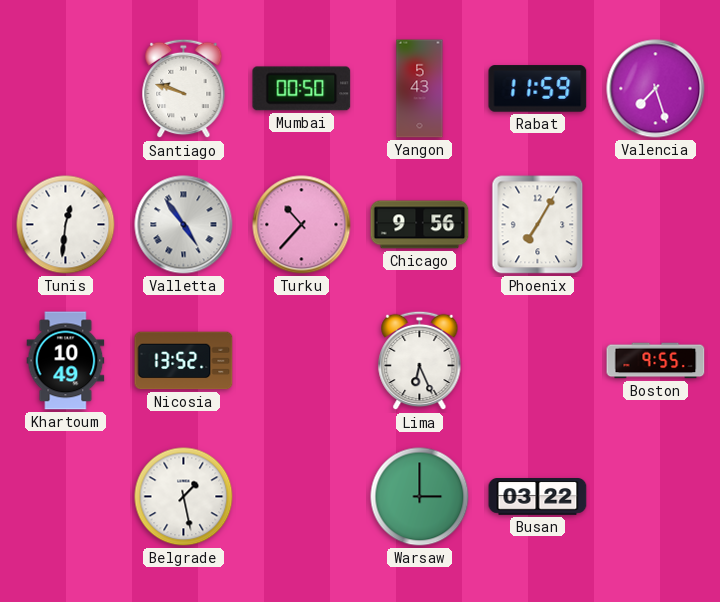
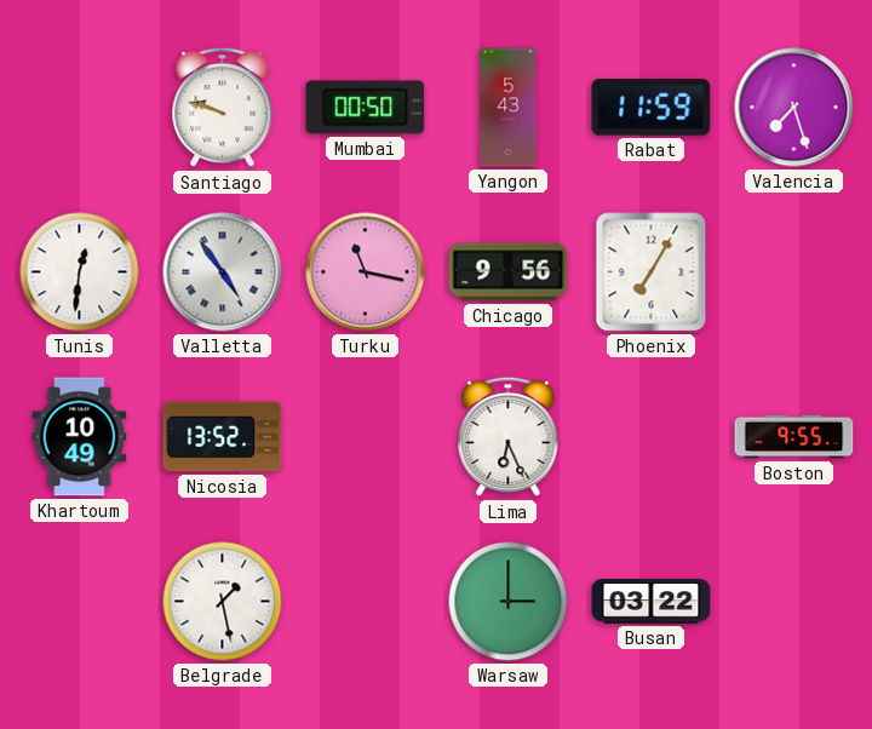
Turku: 10:37 -> 11:17 (366, 272)
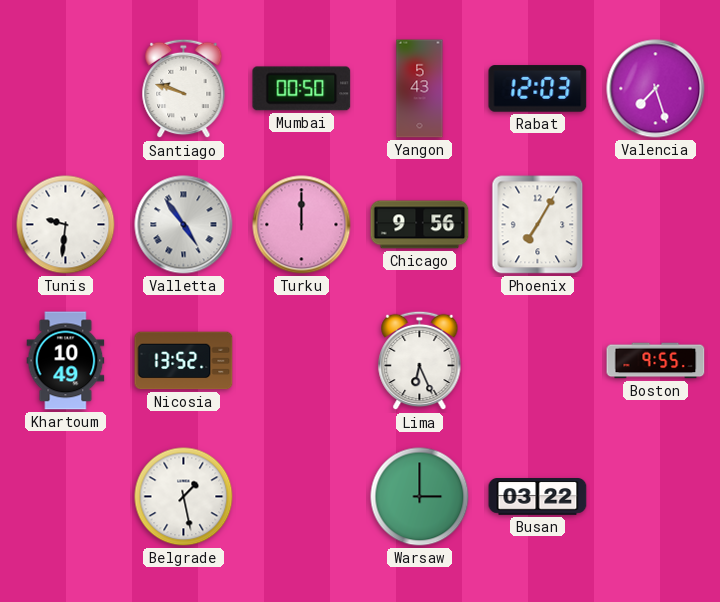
Rabat: 11:59 -> 12:03 (538, 89)
Tunis: 12:31 -> 9:31 (66, 225)
Turku: 11:17 -> 12:00 (302, 225)
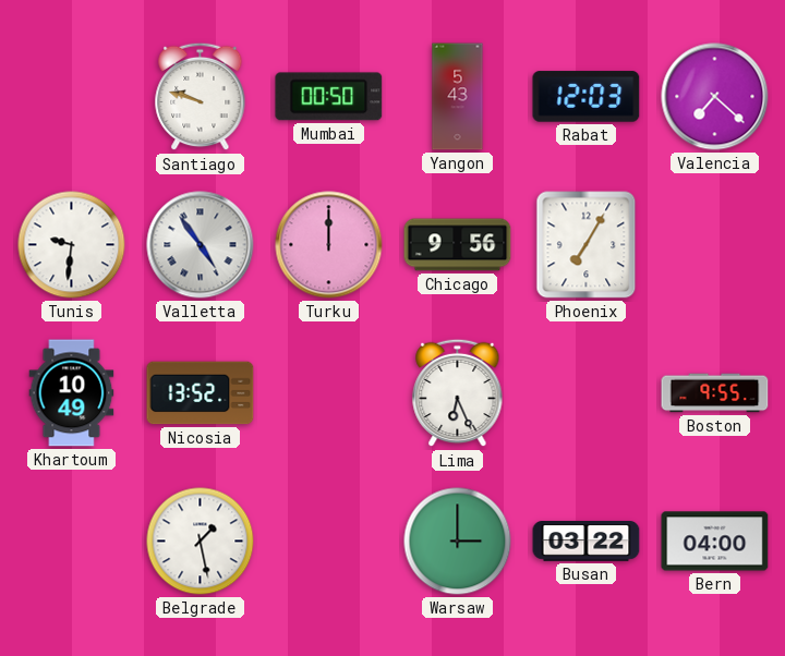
Valencia: 7:27 -> 7:22 (715, 97)
Bern: none -> 04:00 (715, 542)
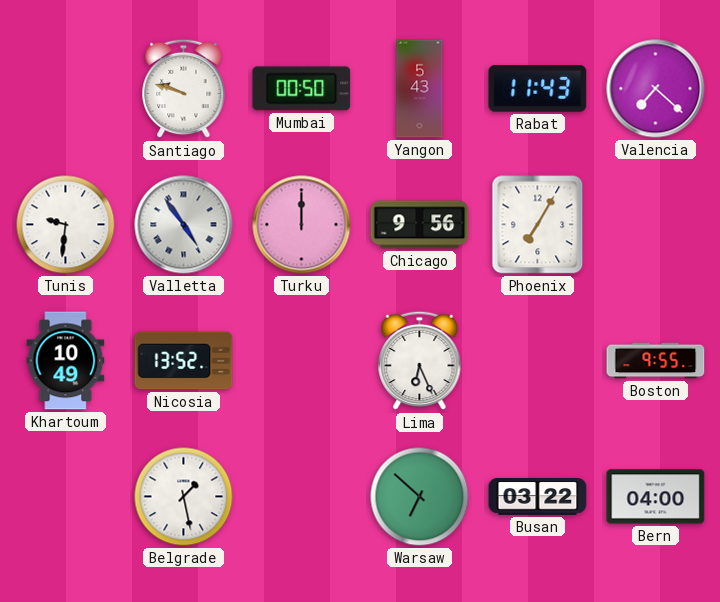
Rabat: 12:03 -> 11:43 (538, 89)
Warsaw: 3:00 -> 6:52 (420, 497)
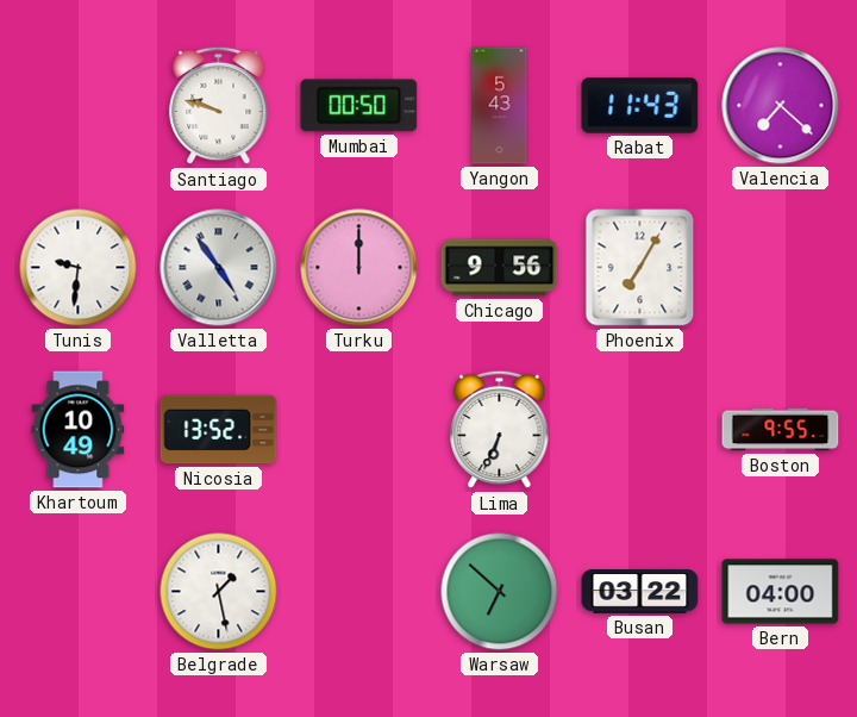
Lima: 6:26 -> 6:34 (500, 430)
